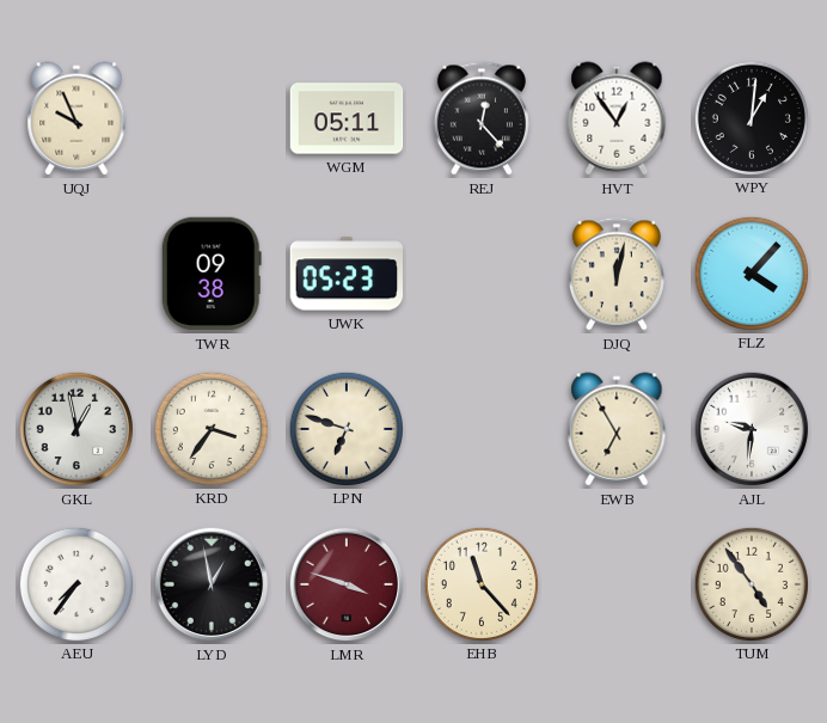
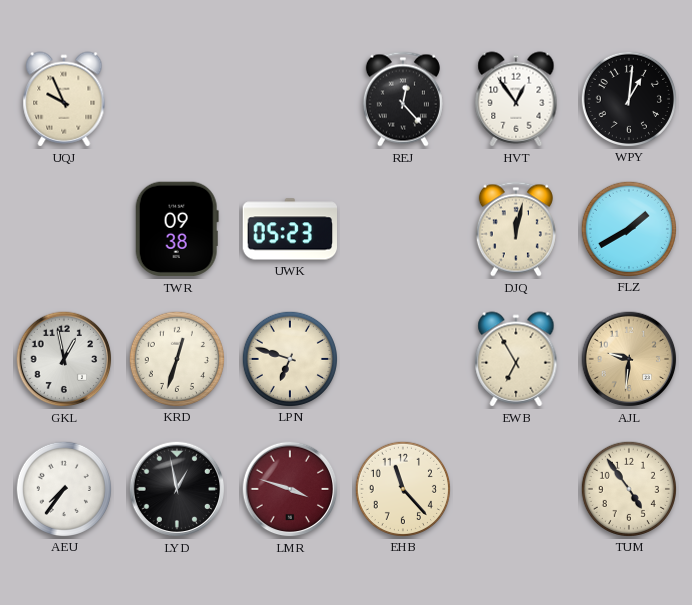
WGM: 05:11 -> none (347, 118)
FLZ: 4:07 -> 1:40 (628, 228)
KRD: 3:36 -> 12:33 (176, 358)
AJL dial: white -> champagne (629, 359)
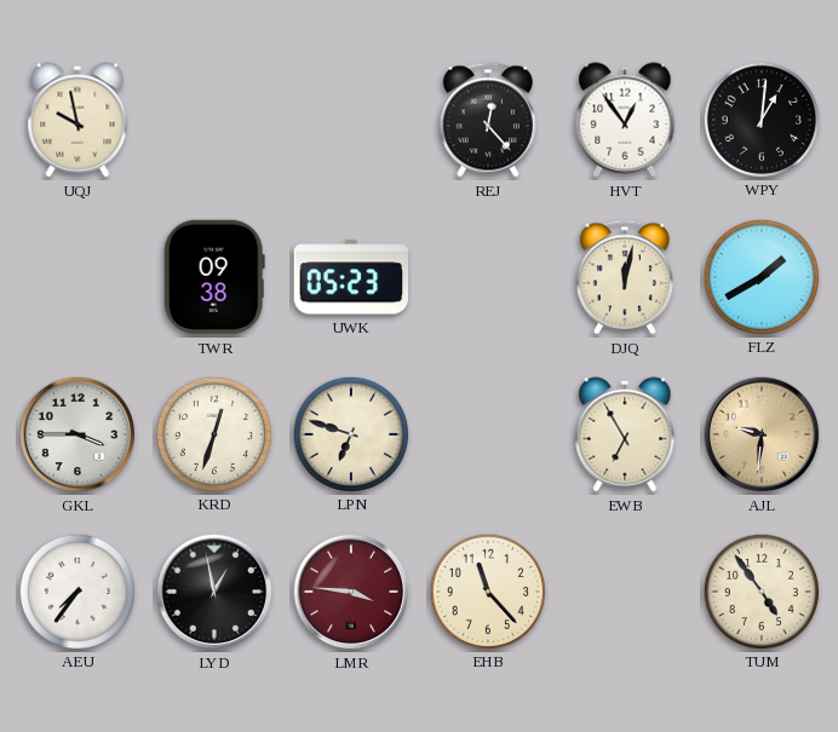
UQJ: 9:56 -> 9:58 (78, 120)
GKL: 12:58 -> 3:45 (78, 434)
LMR: 3:48 -> 3:46 (351, 592)
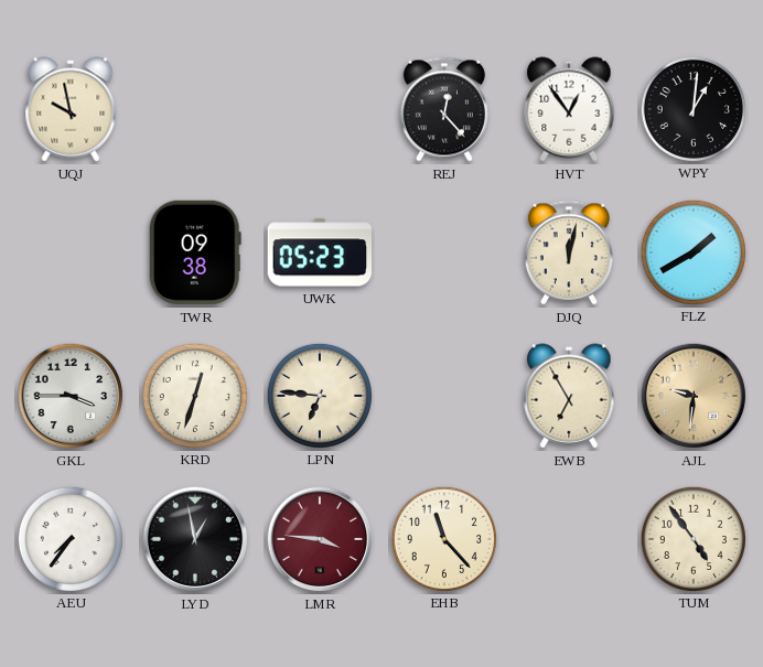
LPN: 6:48 -> 6:46 (319, 395)
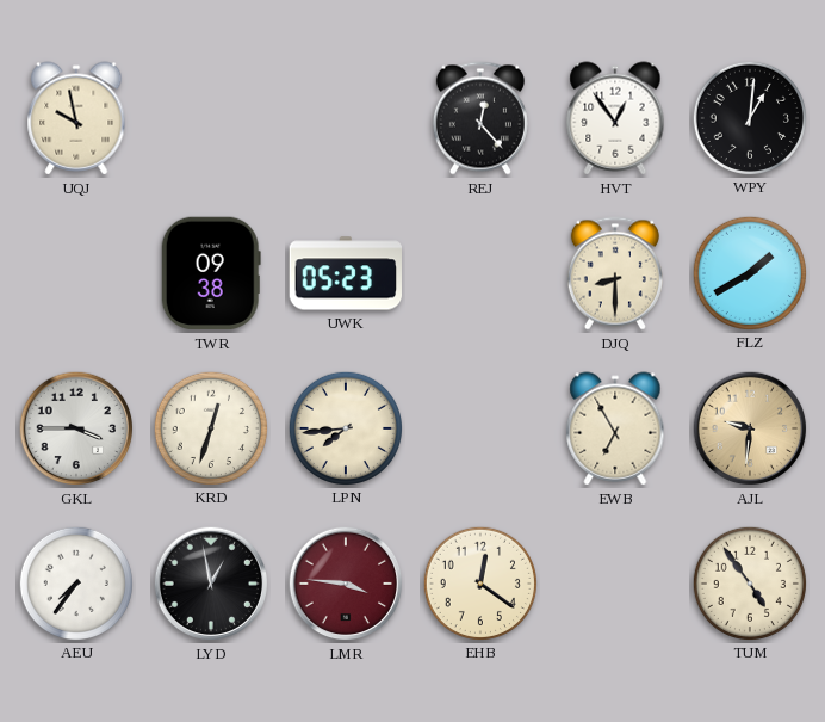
DJQ: 12:02 -> 8:30 (615, 273)
LPN: 6:46 -> 7:44 (345, 427)
EHB: 11:23 -> 12:21 (479, 582)
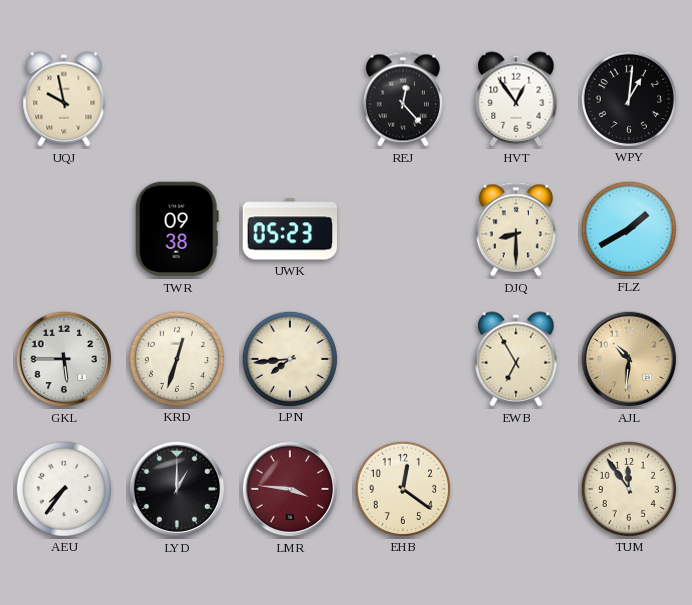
GKL: 3:45 -> 5:45 (64, 359)
AJL: 9:31 -> 10:31 (629, 359)
LYD: 12:58 -> 1:00 (177, 489)
TUM: 4:54 -> 11:54 (628, 488)
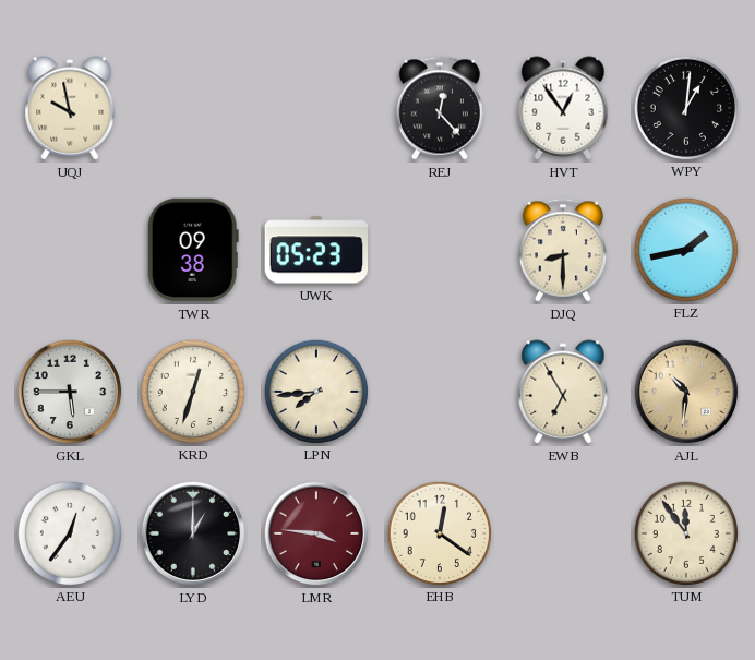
FLZ: 1:40 -> 1:43 (685, 249)
AEU: 7:36 -> 12:36 (69, 532)
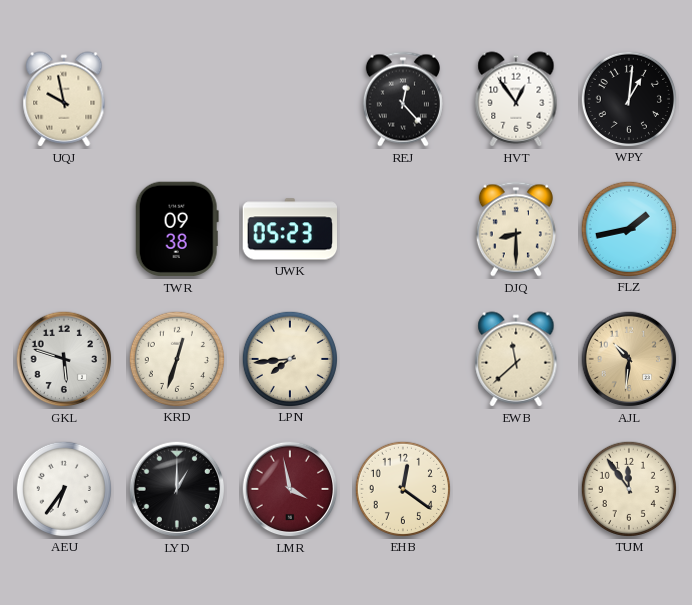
GKL: 5:45 -> 5:48 (64, 359)
EWB: 6:55 -> 11:38 (516, 359)
AEU: 12:36 -> 6:36 (63, 488)
LMR: 3:46 -> 3:58 (290, 489)
